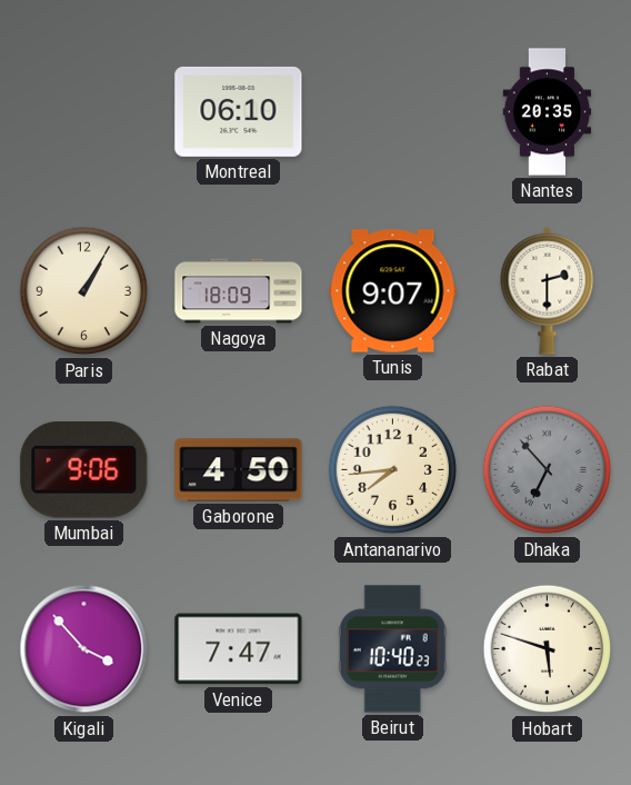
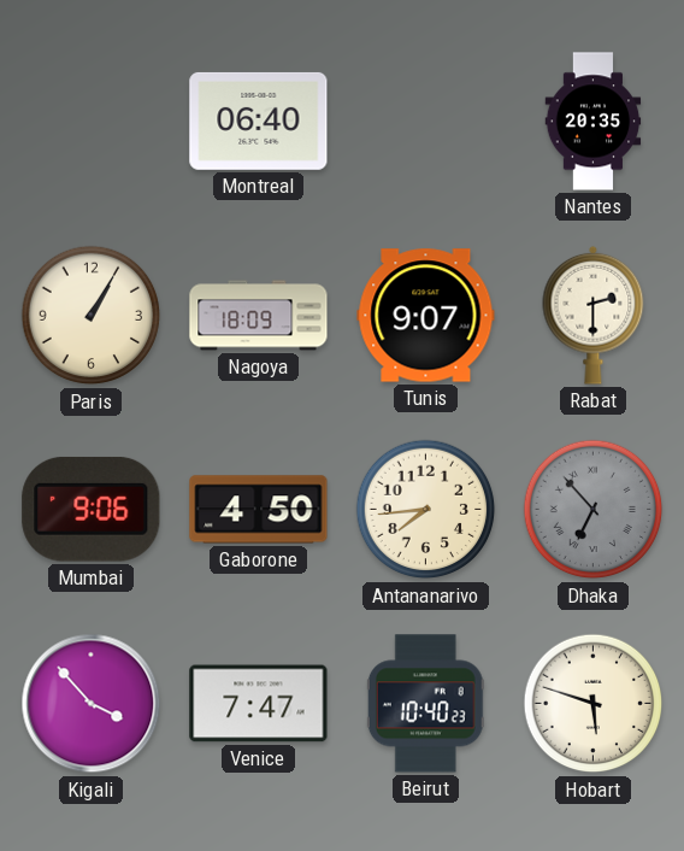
Montreal: 06:10 -> 06:40 (259, 121)
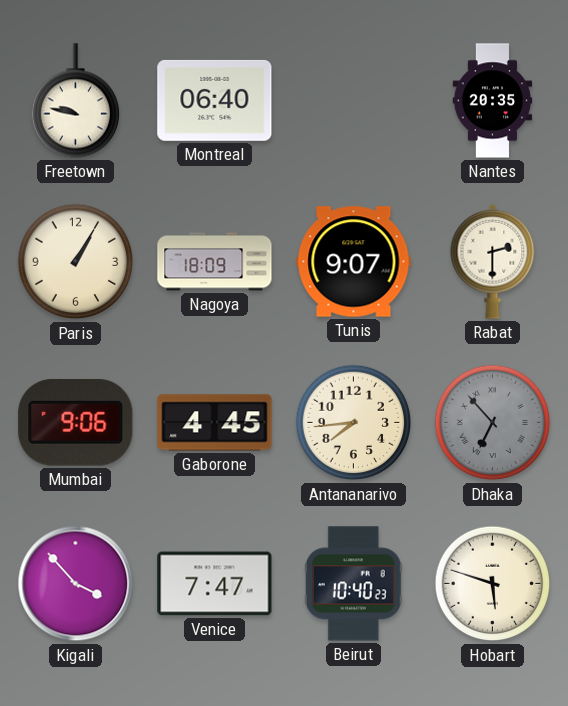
Freetown: none -> 9:47 (75, 101)
Gaborone: 4:50 -> 4:45 (215, 423)
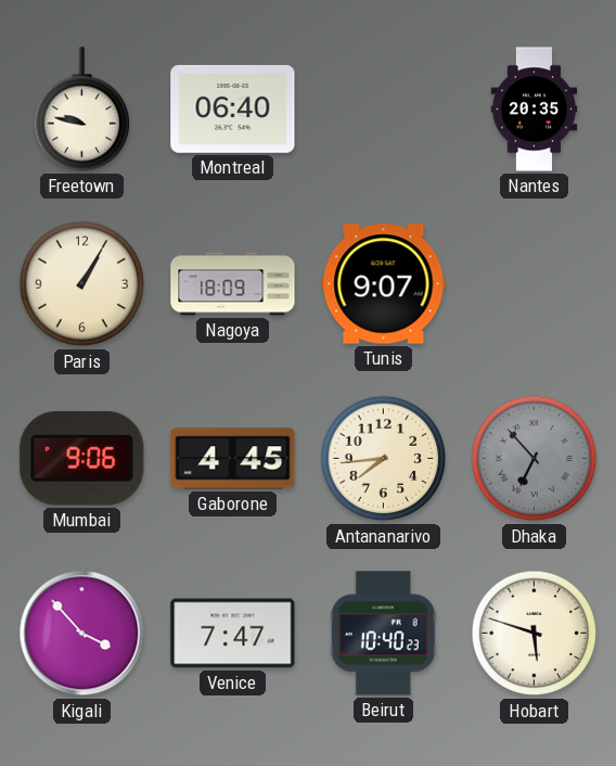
Rabat: 2:30 -> none (493, 261)
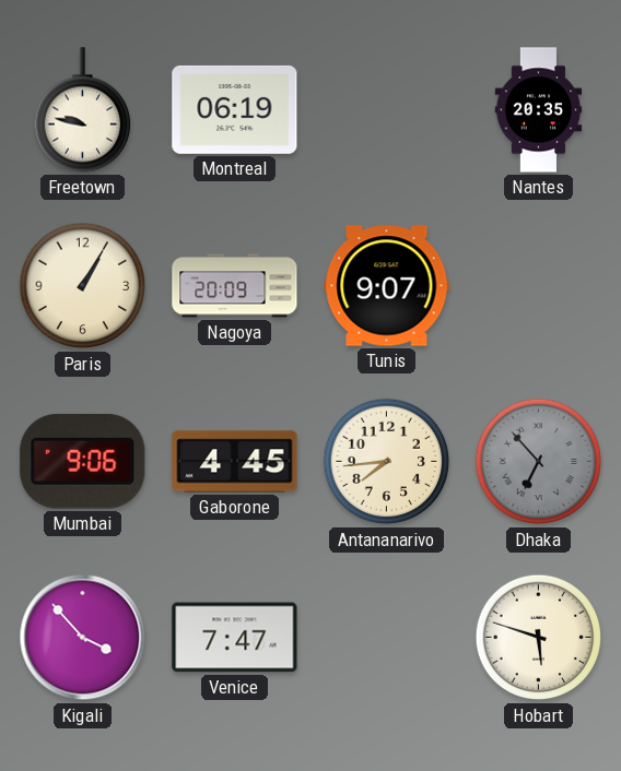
Montreal: 06:40 -> 06:19 (235, 109)
Nagoya: 18:09 -> 20:09 (235, 286)
Beirut: 10:40 -> none (383, 634)
